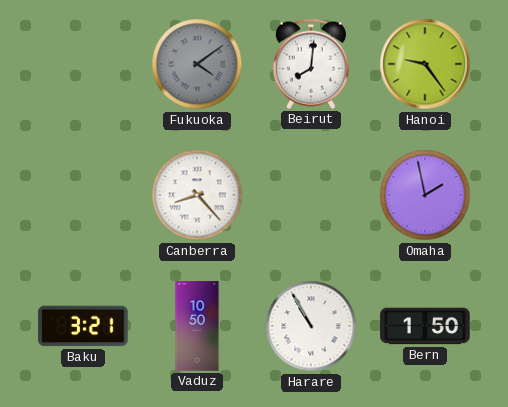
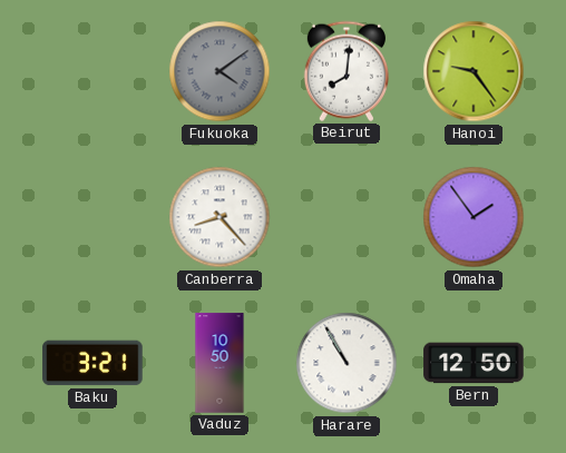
Omaha: 1:58 -> 1:54 (474, 217)
Bern: 1:50 -> 12:50 (474, 363)
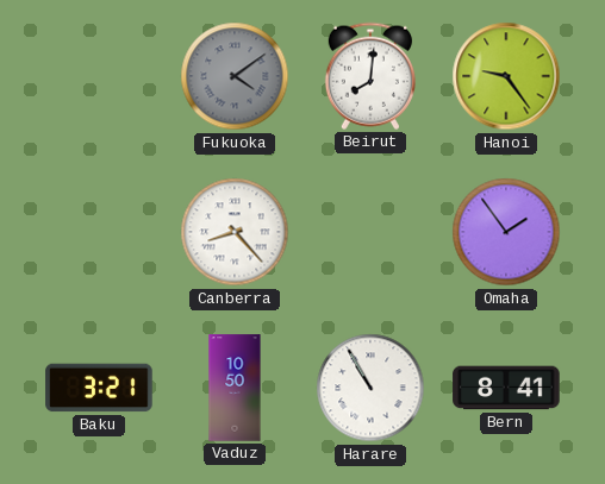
Bern: 12:50 -> 8:41 (506, 388)
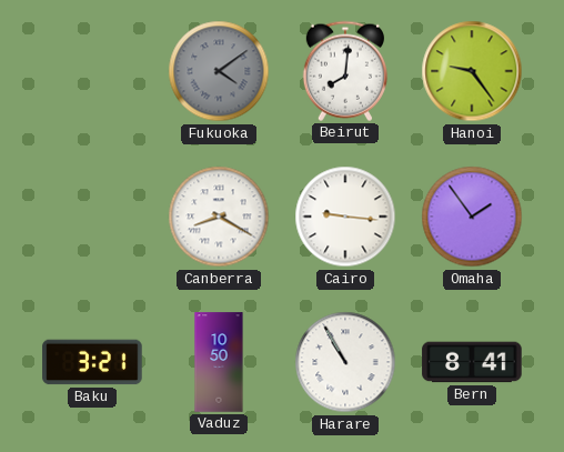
Canberra: 8:23 -> 8:20 (219, 217)
Cairo: none -> 9:16 (345, 217)
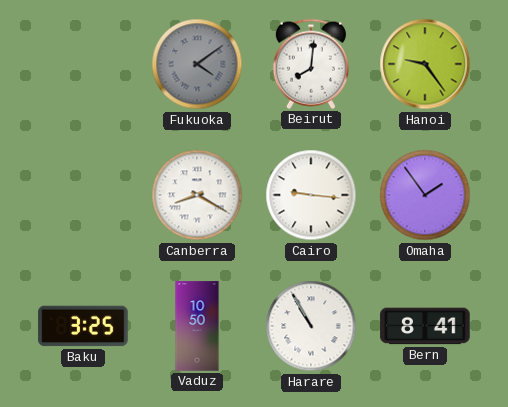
Baku: 3:21 -> 3:25 (83, 326)
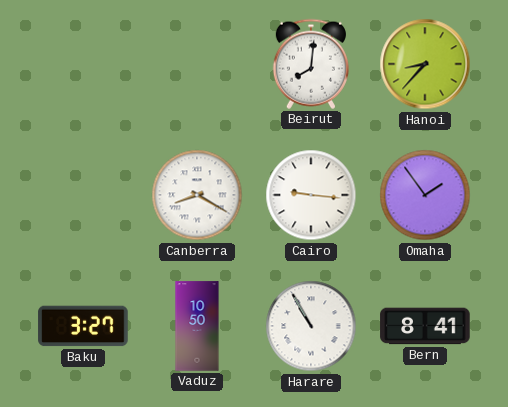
Fukuoka: 4:09 -> none (197, 64)
Hanoi: 9:24 -> 8:37 (425, 64)
Baku: 3:25 -> 3:27 (83, 326)
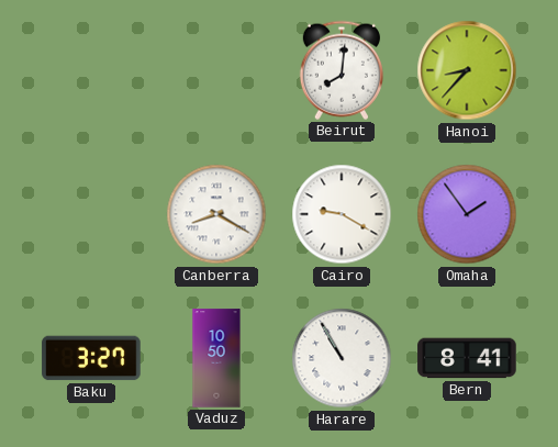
Cairo: 9:16 -> 9:20 (342, 214)
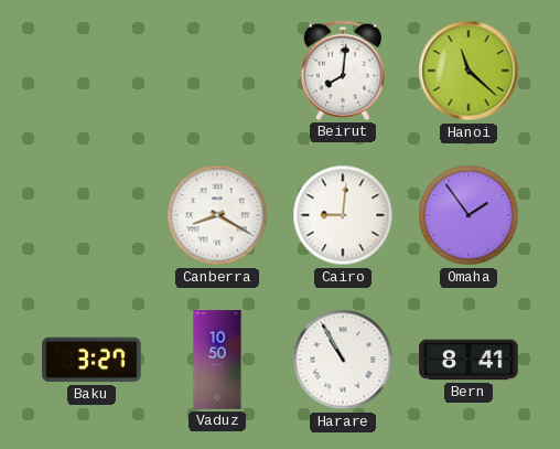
Hanoi: 8:37 -> 11:22 (469, 71)
Cairo: 9:20 -> 9:01 (343, 215)
